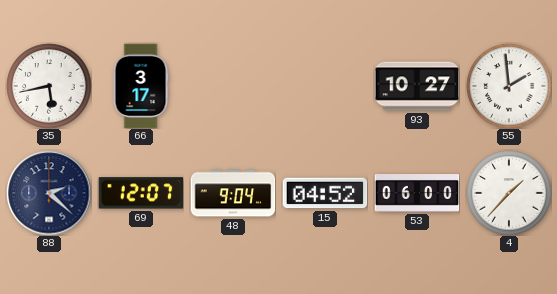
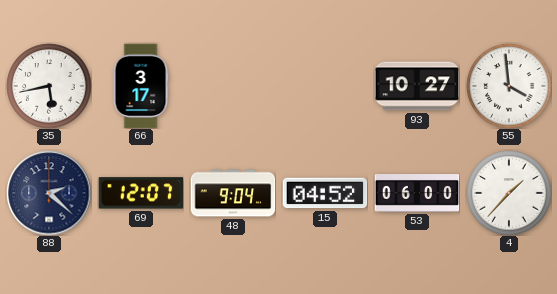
55: 1:59 -> 3:59 (509, 86)
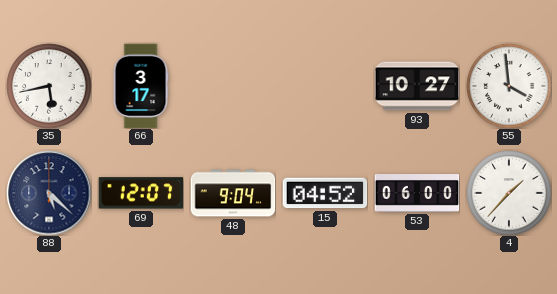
88: 2:22 -> 5:22 (49, 193)
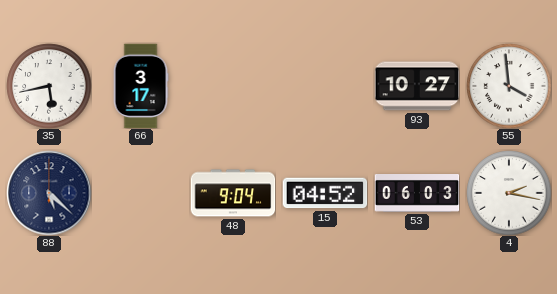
69: 12:07 -> none (141, 193)
53: 06:00 -> 06:03 (417, 194)
4: 1:37 -> 2:17 (509, 193)
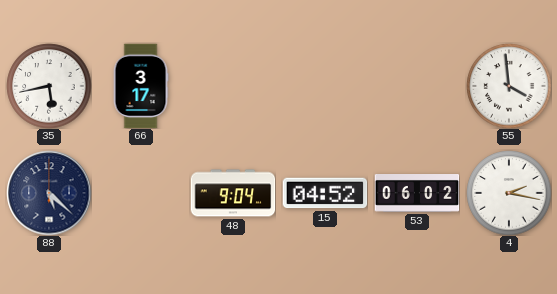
93: 10:27 -> none (417, 86)
53: 06:03 -> 06:02 (417, 194)
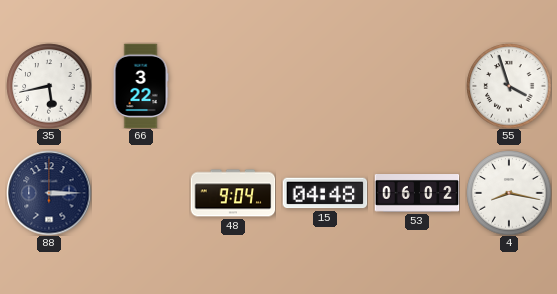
66: 3:17 -> 3:22 (141, 86)
55: 3:59 -> 3:57 (509, 86)
88: 5:22 -> 3:15 (49, 193)
15: 04:52 -> 04:48 (325, 193)
4: 2:17 -> 8:17 (509, 193)
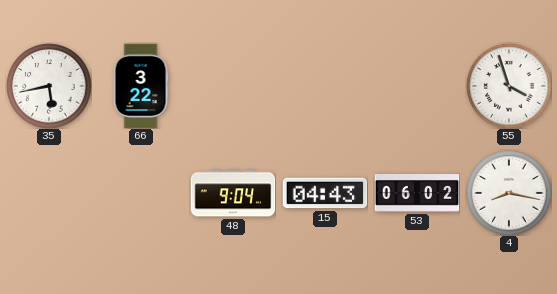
88: 3:15 -> none (49, 193)
15: 04:48 -> 04:43 (325, 193)
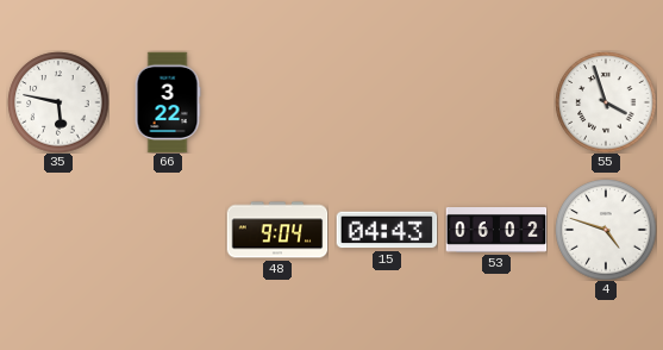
35: 5:43 -> 5:47 (58, 102)
4: 8:17 -> 4:48 (606, 230)
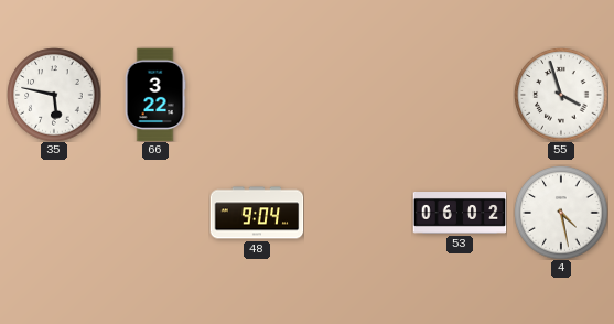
15: 04:43 -> none (387, 230)
4: 4:48 -> 4:28 (561, 213)
